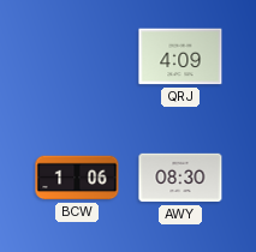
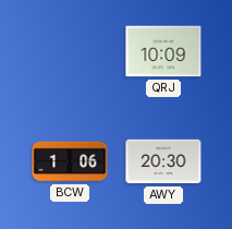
QRJ: 4:09 -> 10:09 (163, 51)
AWY: 08:30 -> 20:30 (163, 161)
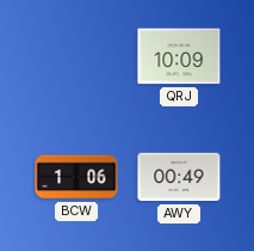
AWY: 20:30 -> 00:49 (179, 177)
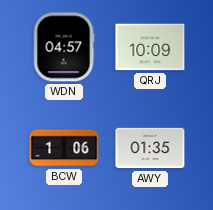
WDN: none -> 04:57 (64, 47)
AWY: 00:49 -> 01:35 (150, 148)
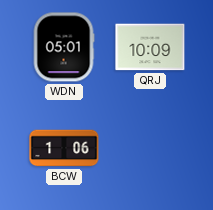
WDN: 04:57 -> 05:01 (64, 47)
AWY: 01:35 -> none (150, 148)
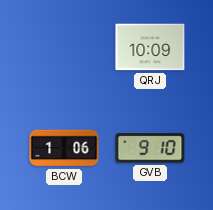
WDN: 05:01 -> none (64, 47)
GVB: none -> 9:10 (150, 148)
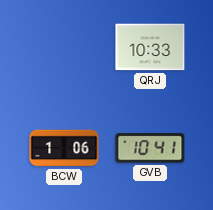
QRJ: 10:09 -> 10:33 (150, 47)
GVB: 9:10 -> 10:41 (150, 148)
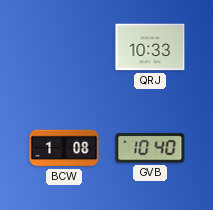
BCW: 1:06 -> 1:08 (64, 148)
GVB: 10:41 -> 10:40 (150, 148)
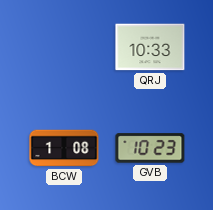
GVB: 10:40 -> 10:23 (150, 148)
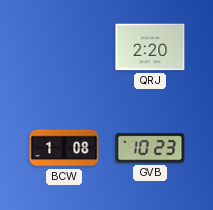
QRJ: 10:33 -> 2:20 (150, 47)
